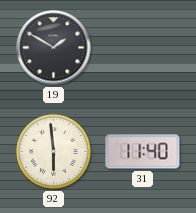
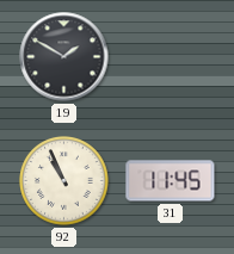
92: 5:59 -> 10:56 (64, 181)
31: 11:40 -> 11:45 (171, 181)
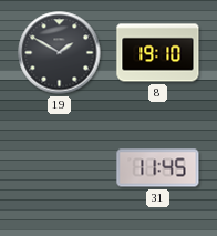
8: none -> 19:10 (158, 53)
92: 10:56 -> none (64, 181)
